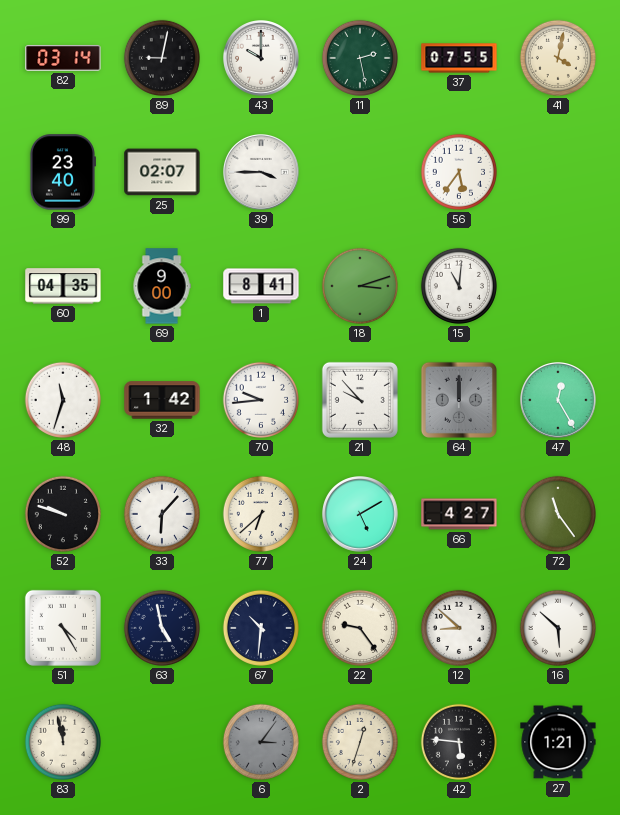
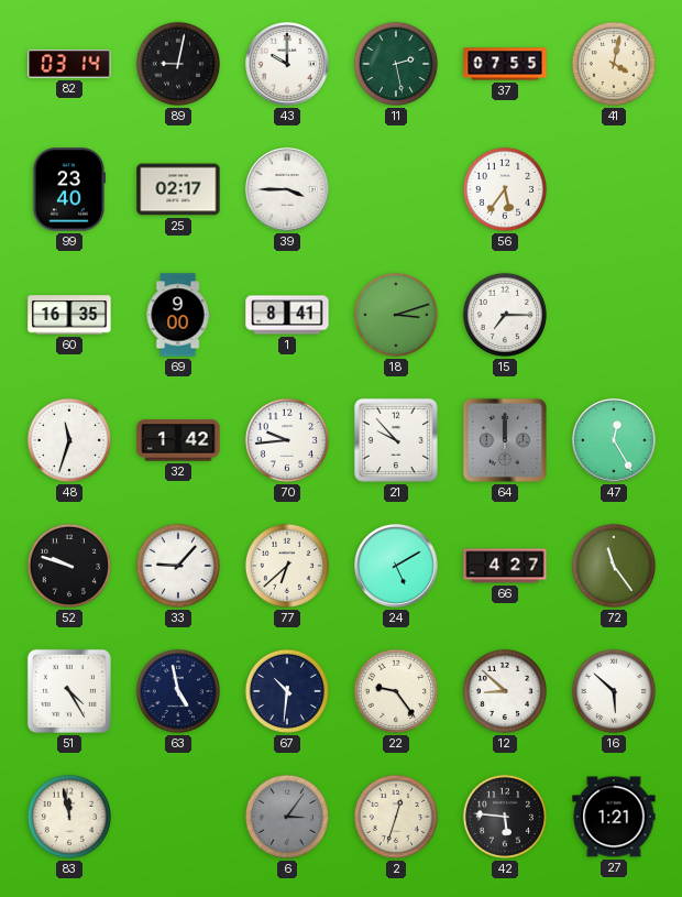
25: 02:07 -> 02:17 (178, 189)
60: 04:35 -> 16:35 (69, 315)
15: 11:01 -> 7:15 (505, 315)
33: 6:07 -> 9:07 (178, 566)
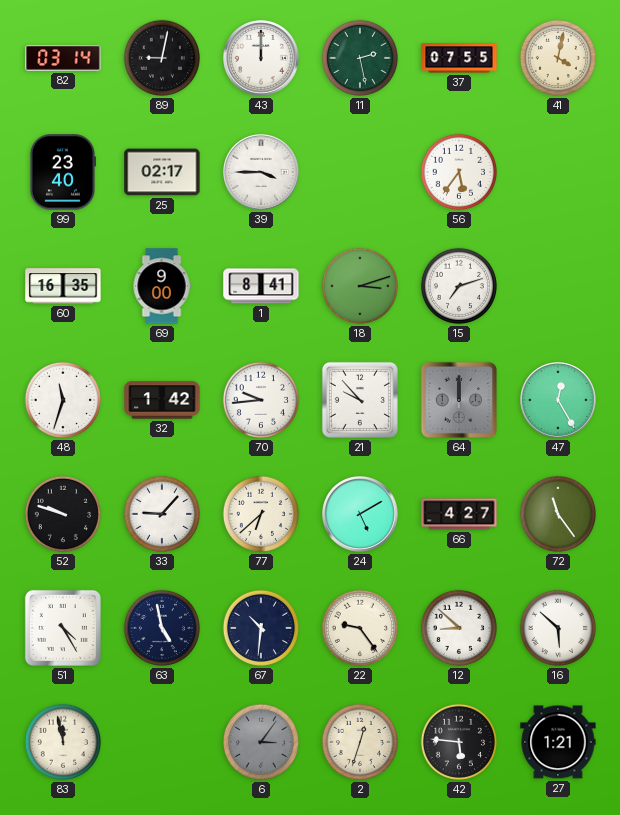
43: 10:00 -> 12:00 (262, 59)
15: 7:15 -> 7:12 (459, 286)
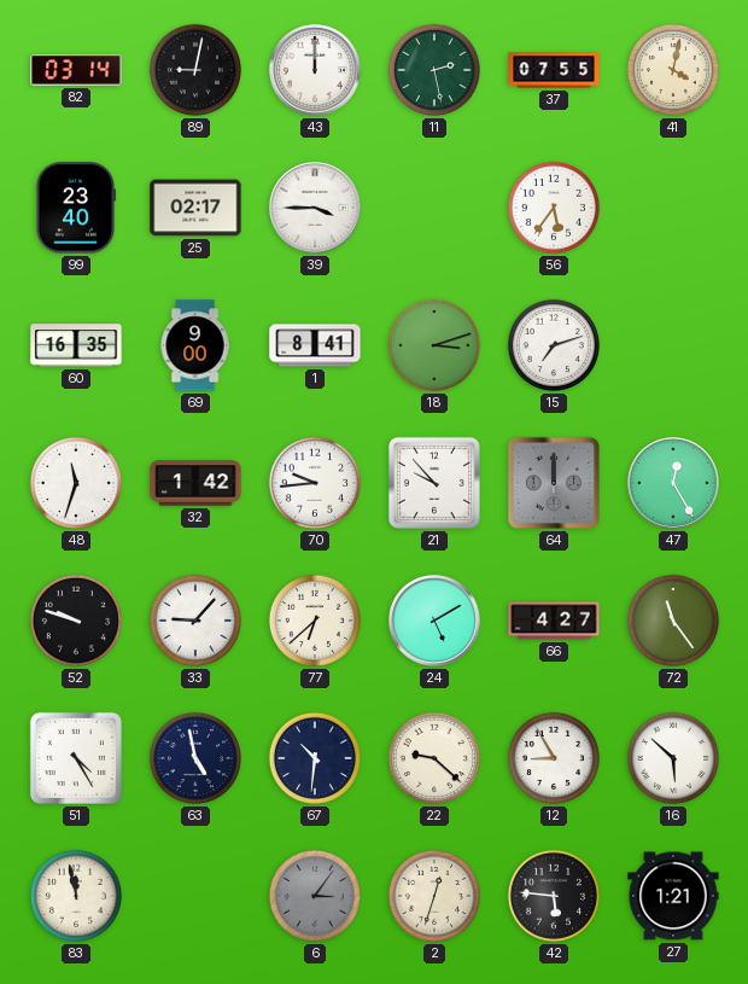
22: 9:24 -> 9:22 (434, 758)
12: 8:52 -> 8:55 (554, 758)
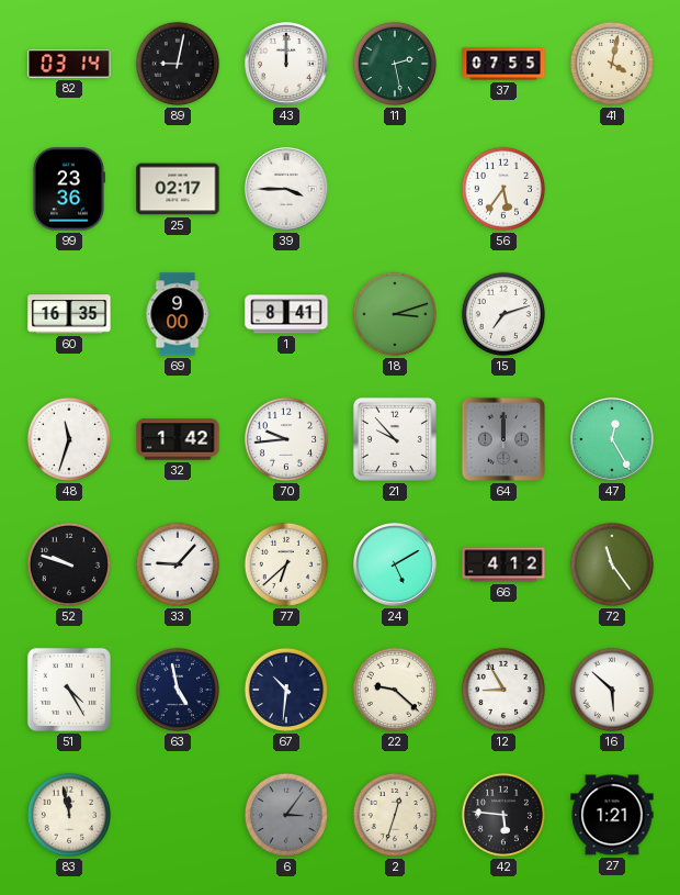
99: 23:40 -> 23:36 (68, 189)
66: 4:27 -> 4:12 (503, 564)
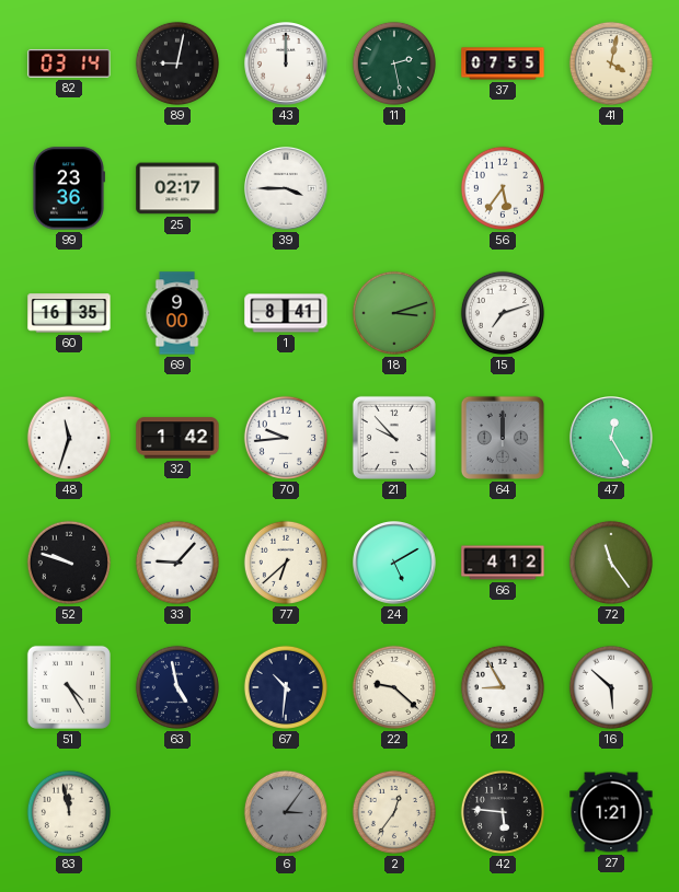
2: 12:33 -> 12:36 (394, 812)
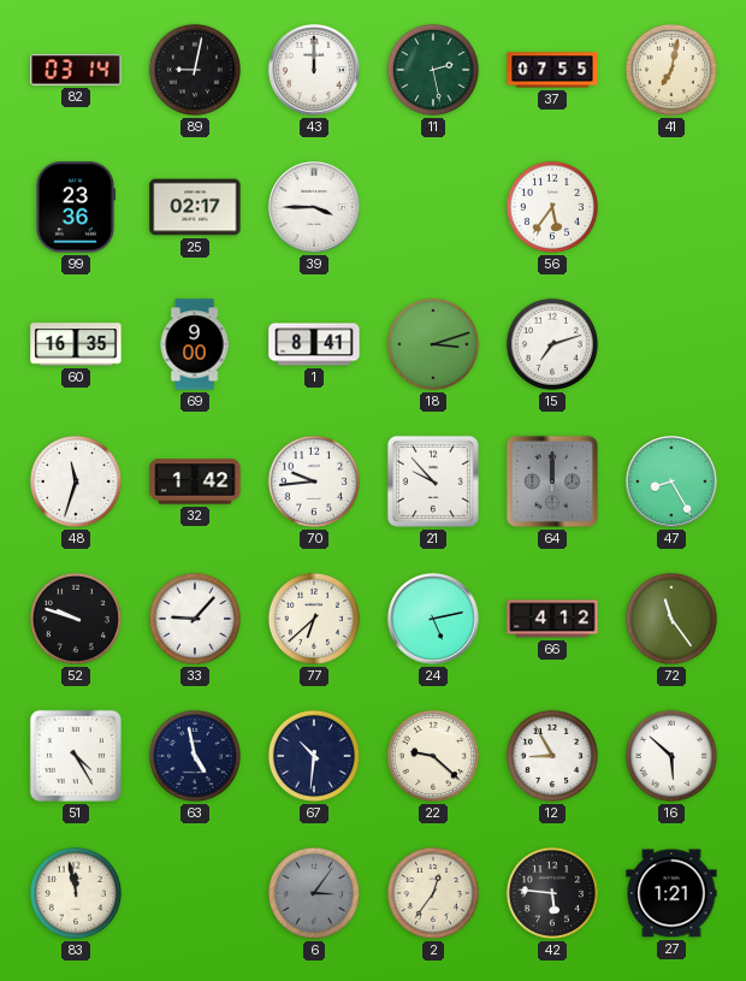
41: 4:02 -> 7:02 (671, 70)
47: 12:25 -> 8:25 (673, 483)
24: 5:10 -> 5:13 (434, 620)
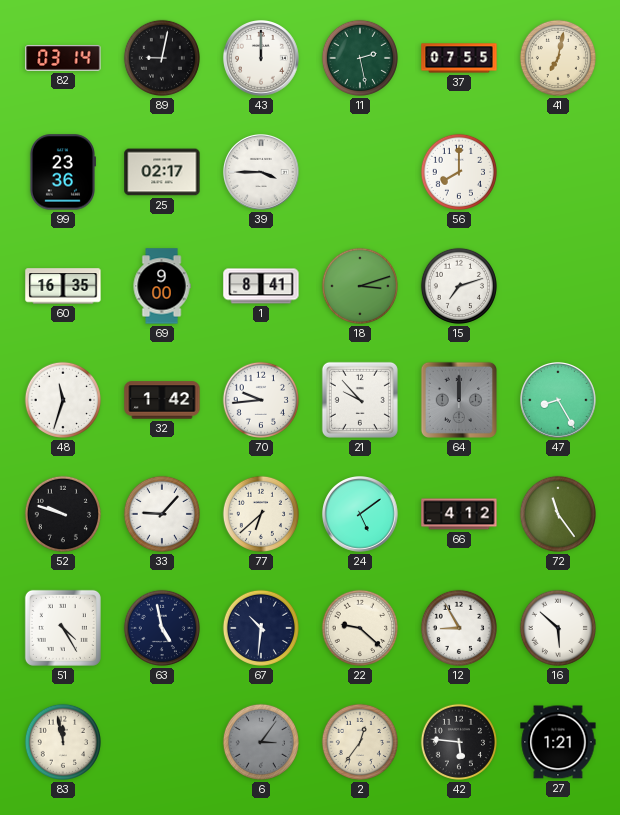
56: 5:36 -> 8:00 (459, 172)
24: 5:13 -> 5:09 (361, 515)
